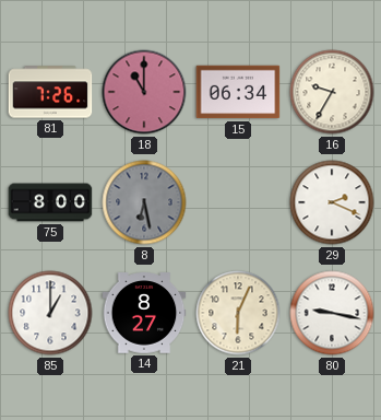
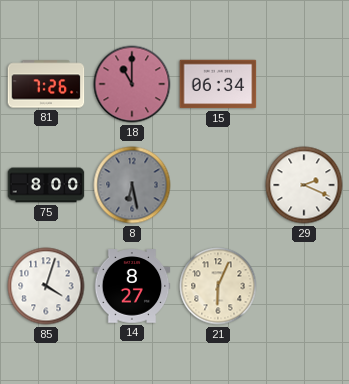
16: 9:35 -> none (332, 92)
85: 1:00 -> 4:03 (46, 286)
80: 9:17 -> none (332, 313)
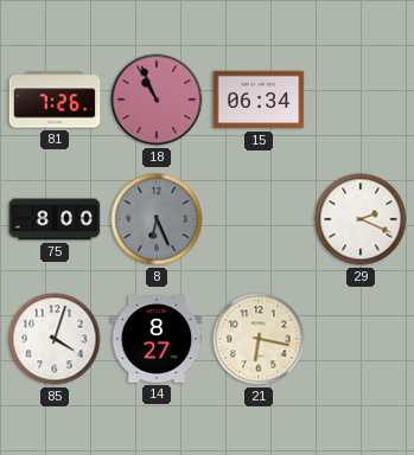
18: 11:00 -> 10:56 (157, 100)
8: 6:28 -> 6:26 (157, 219)
21: 6:04 -> 6:17 (259, 339)
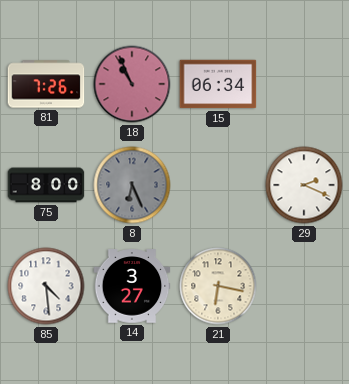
85: 4:03 -> 4:29 (46, 286)
14: 8:27 -> 3:27 (132, 286)
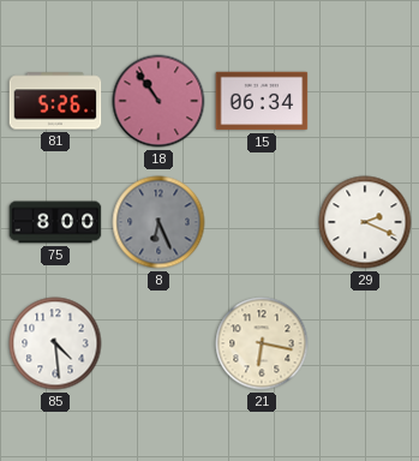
81: 7:26 -> 5:26 (55, 101)
18: 10:56 -> 10:54 (158, 101)
14: 3:27 -> none (132, 286)
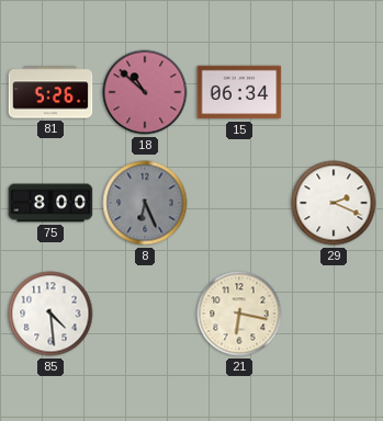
18: 10:54 -> 10:52 (145, 92)
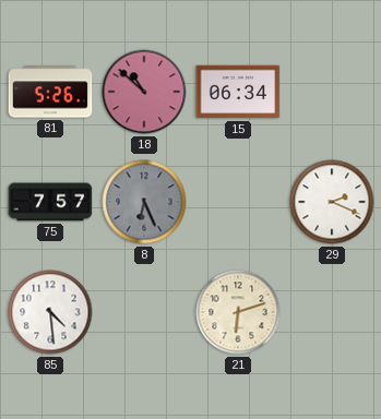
75: 8:00 -> 7:57 (50, 202)
21: 6:17 -> 6:12 (238, 312)
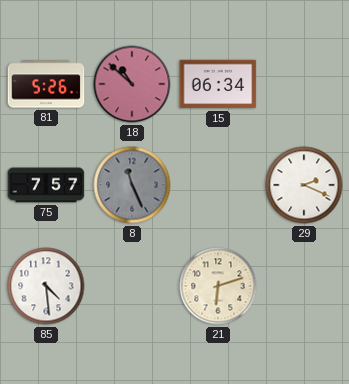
8: 6:26 -> 11:26 (132, 185)
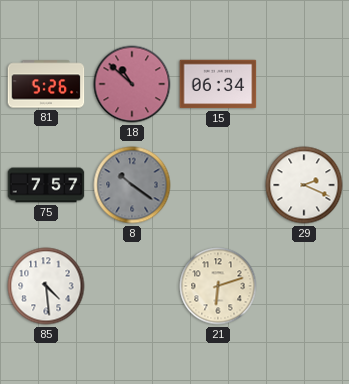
8: 11:26 -> 10:21 (132, 185)
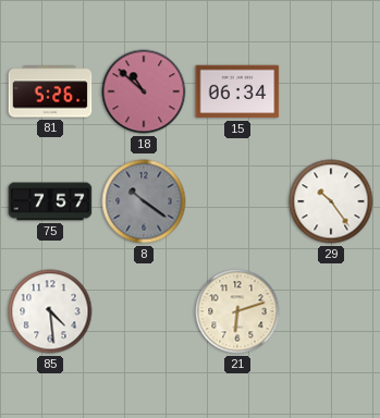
29: 2:19 -> 10:24 (331, 201)
